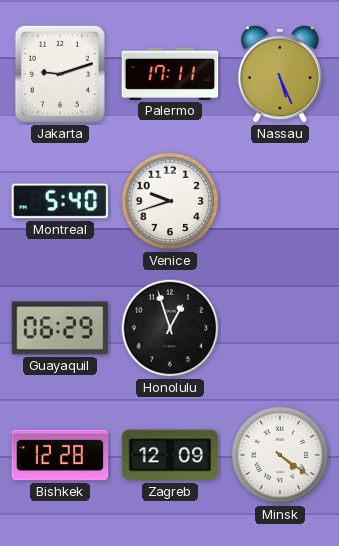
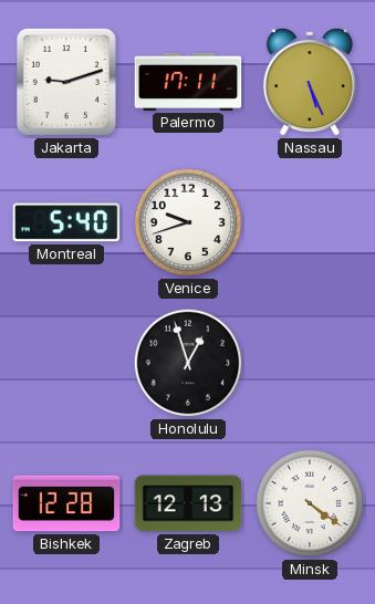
Guayaquil: 06:29 -> none (60, 328)
Zagreb: 12:09 -> 12:13 (188, 503)
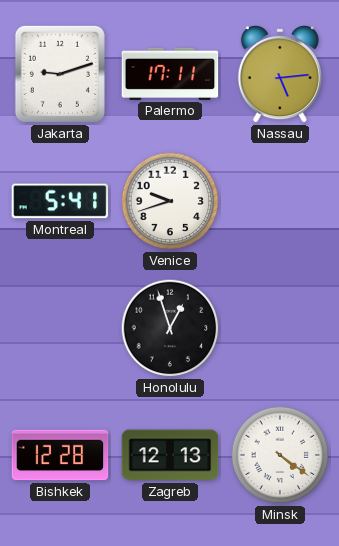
Nassau: 5:26 -> 5:14 (280, 75)
Montreal: 5:40 -> 5:41 (60, 201)
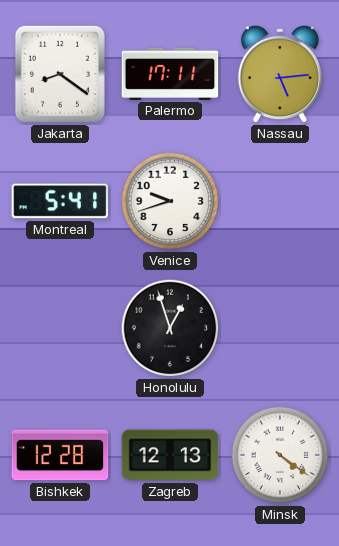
Jakarta: 9:12 -> 8:21 (60, 74)
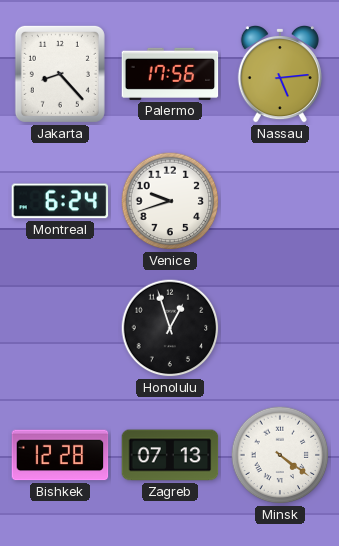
Jakarta: 8:21 -> 8:23 (60, 74)
Palermo: 17:11 -> 17:56 (170, 74)
Montreal: 5:41 -> 6:24 (60, 201)
Zagreb: 12:13 -> 07:13 (170, 455)
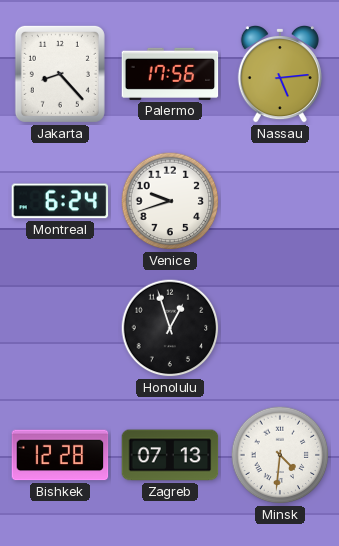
Minsk: 4:21 -> 4:31 (280, 455)
